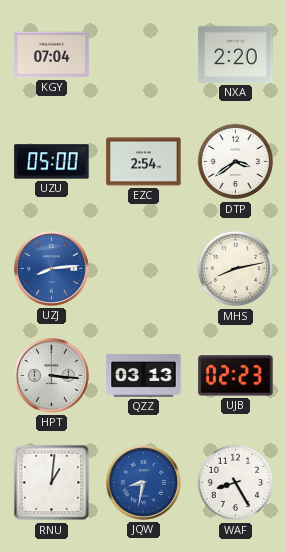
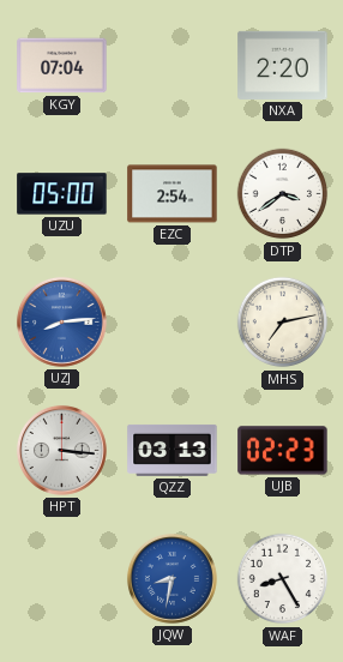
MHS: 8:13 -> 7:13 (283, 323)
RNU: 1:01 -> none (52, 483)
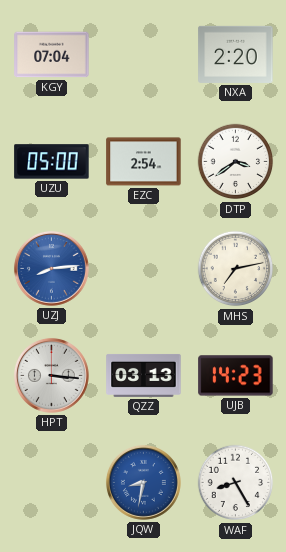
UJB: 02:23 -> 14:23 (236, 376)
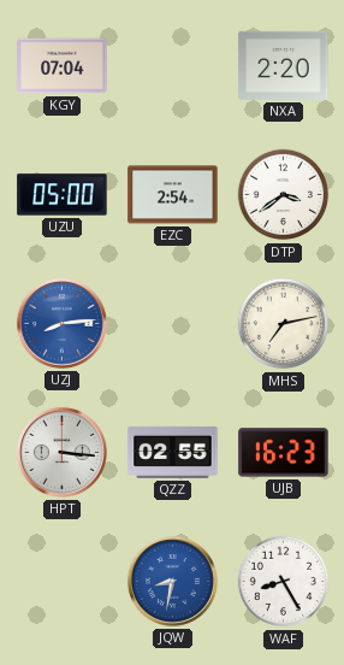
QZZ: 03:13 -> 02:55 (173, 452)
UJB: 14:23 -> 16:23 (284, 453)
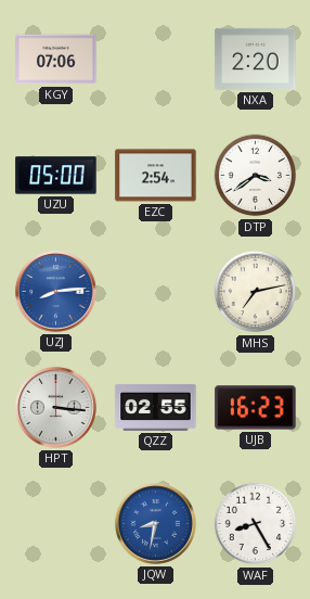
KGY: 07:04 -> 07:06 (56, 60)
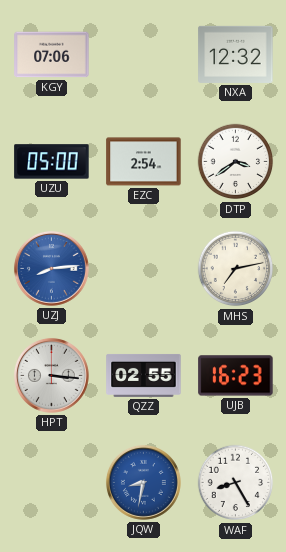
NXA: 2:20 -> 12:32 (236, 54)
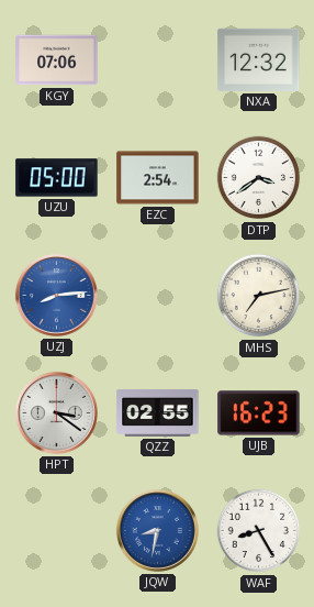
HPT: 3:16 -> 3:21 (56, 412)
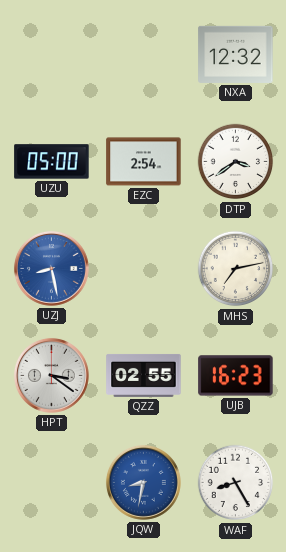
KGY: 07:06 -> none (57, 60)
UZJ: 8:14 -> 8:28 (51, 268)
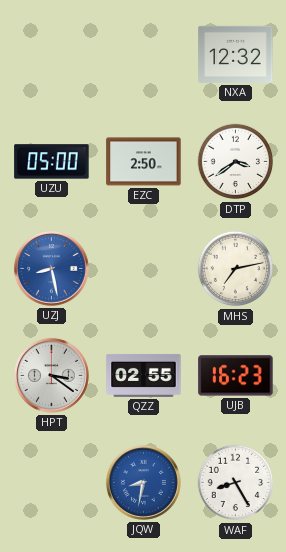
EZC: 2:54 -> 2:50 (144, 162)
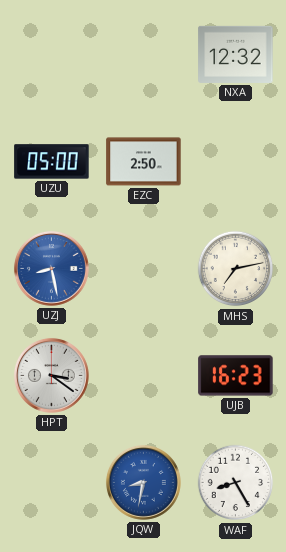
DTP: 3:39 -> none (236, 162)
QZZ: 02:55 -> none (144, 375)
